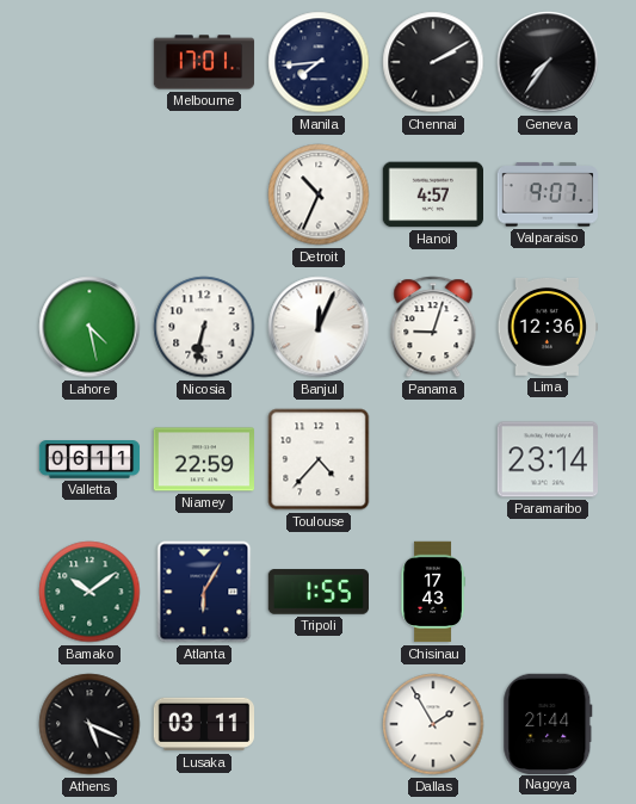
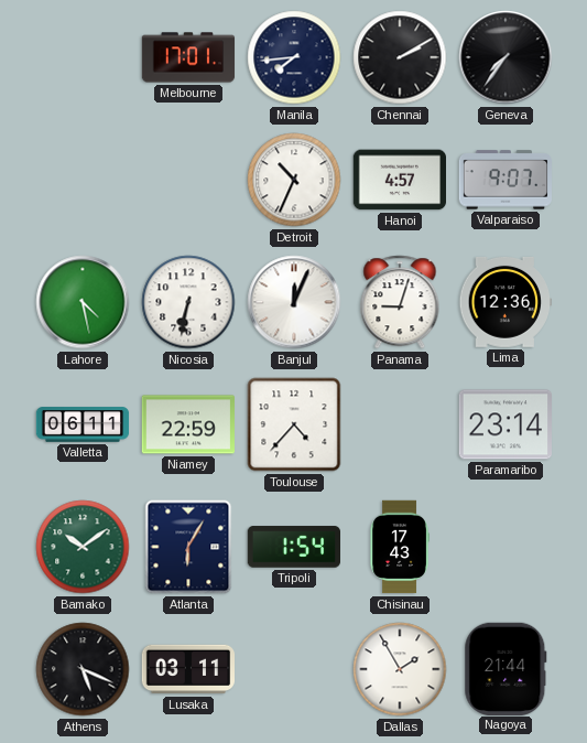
Tripoli: 1:55 -> 1:54 (293, 547)
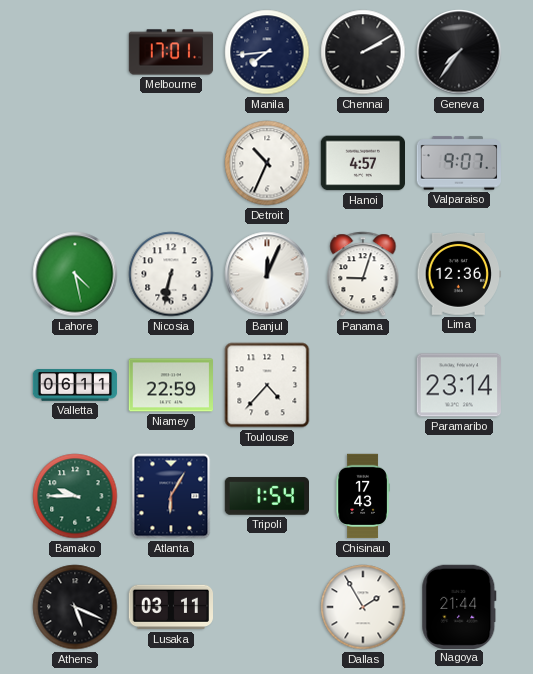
Bamako: 10:09 -> 9:45 (75, 496)
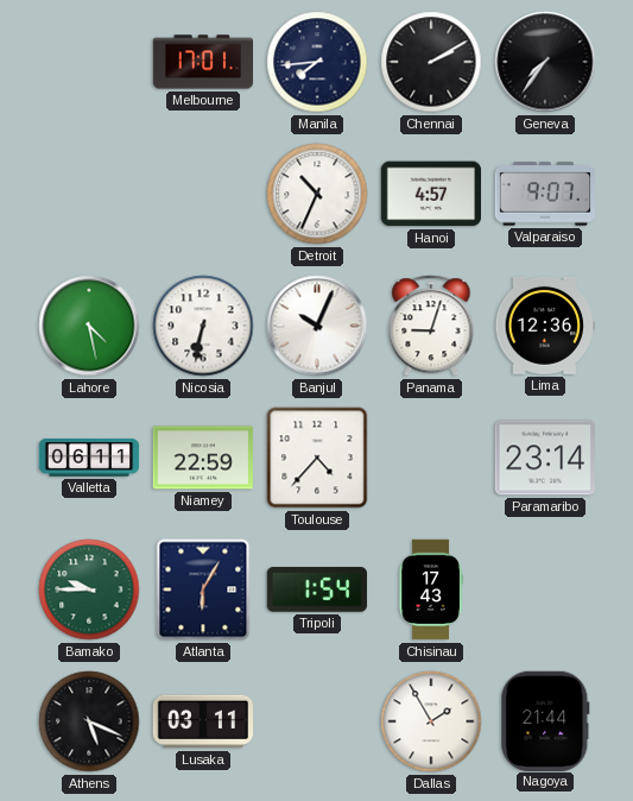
Banjul: 12:04 -> 10:04 (317, 326)
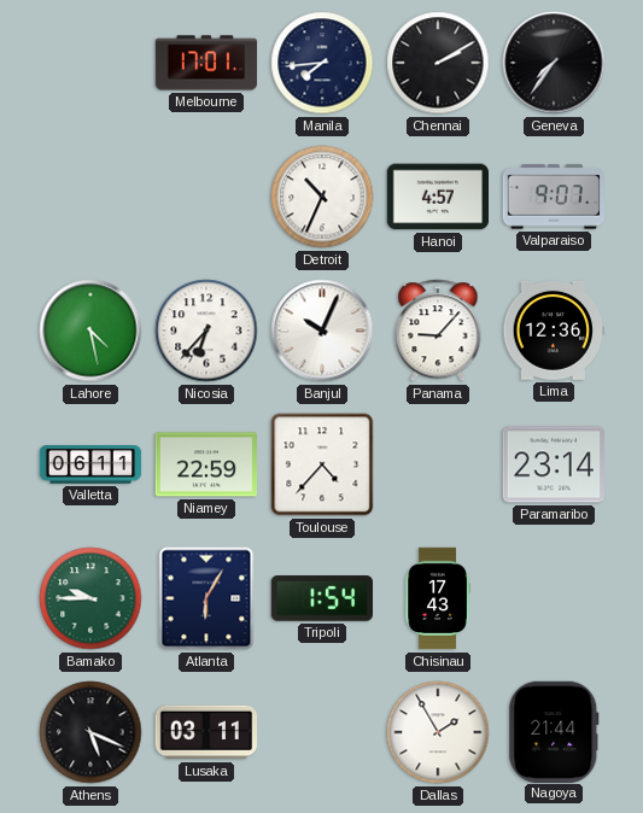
Nicosia: 6:32 -> 6:37 (206, 331)
Panama: 9:03 -> 9:07 (438, 331)
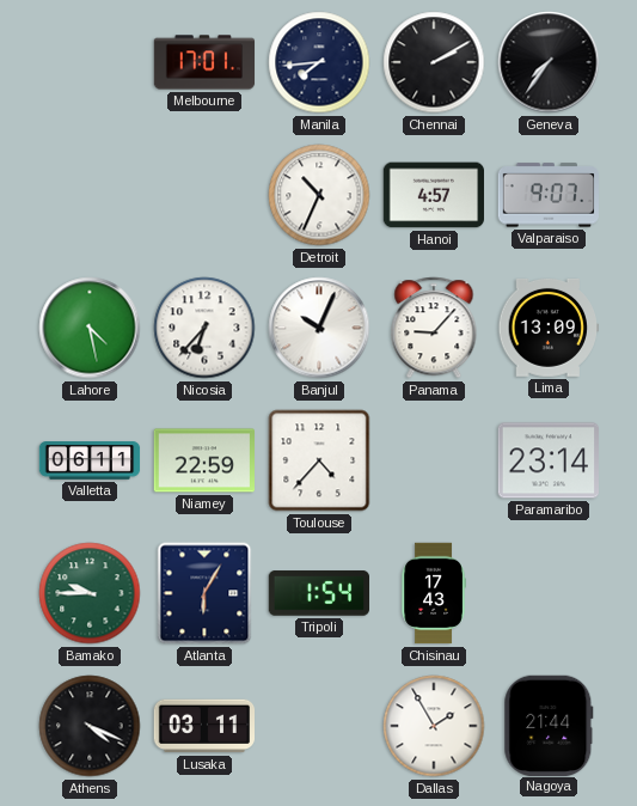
Lima: 12:36 -> 13:09 (547, 328)
Athens: 5:19 -> 4:19 (90, 726)
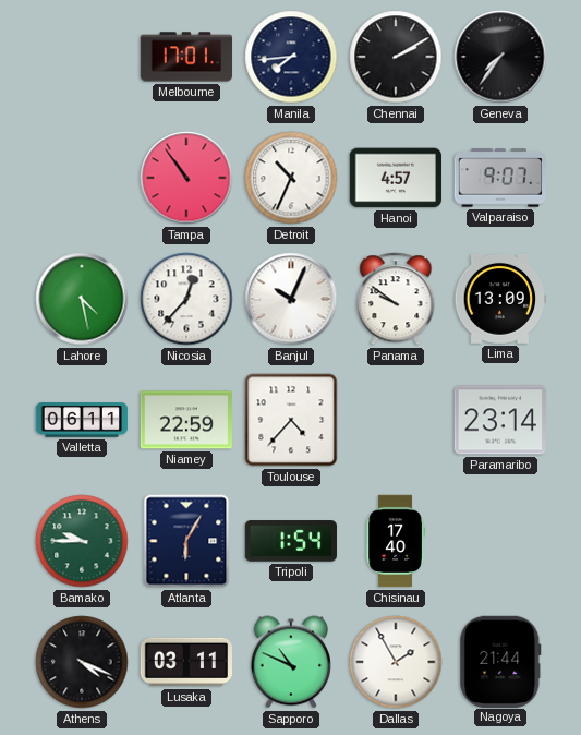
Tampa: none -> 10:54 (186, 178)
Nicosia: 6:37 -> 12:37 (186, 299)
Panama: 9:07 -> 9:51 (396, 299)
Chisinau: 17:43 -> 17:40 (396, 541)
Sapporo: none -> 10:49 (290, 662)
